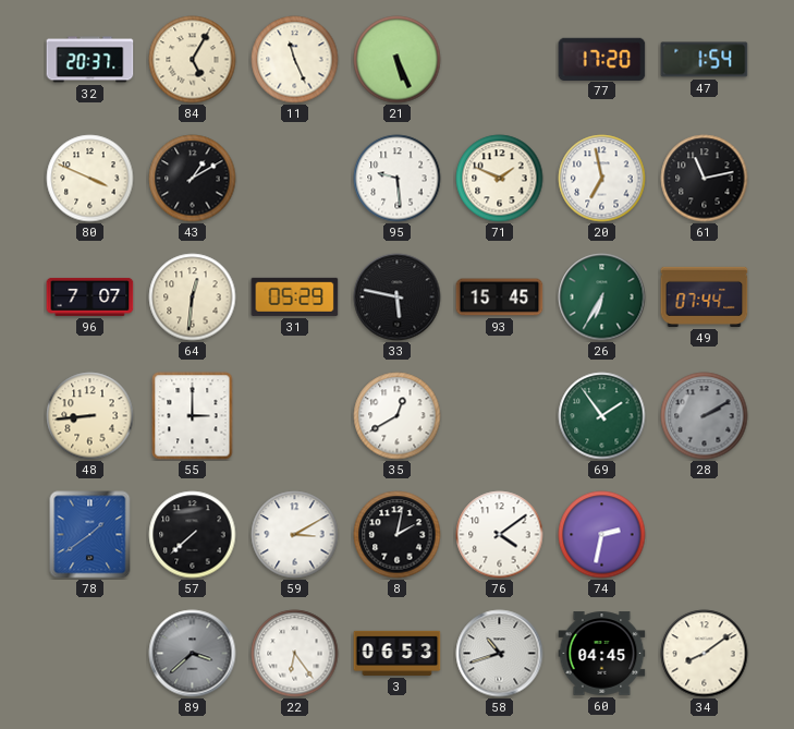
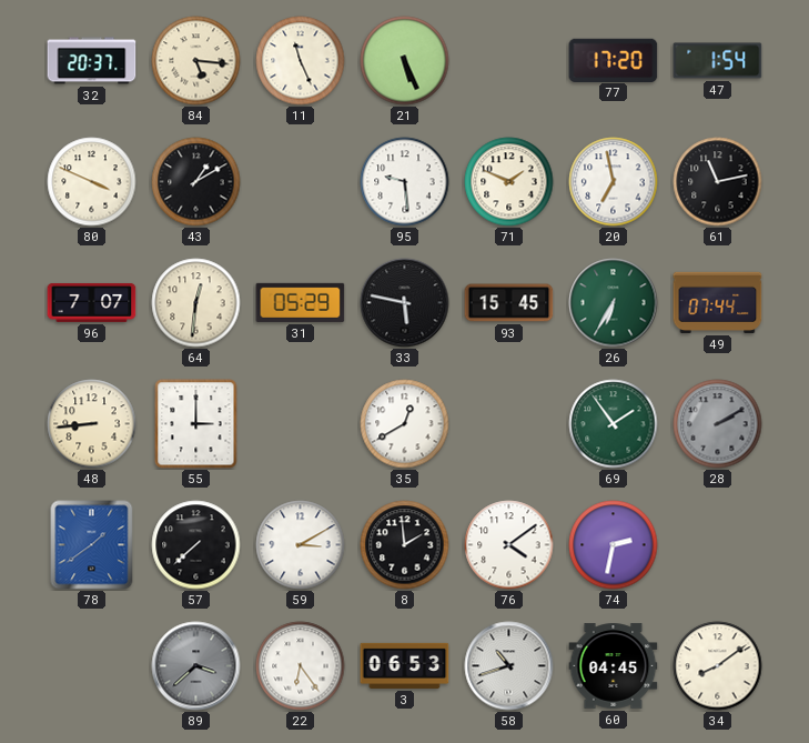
84: 5:05 -> 5:16 (196, 61)
8: 2:02 -> 1:59 (405, 545)
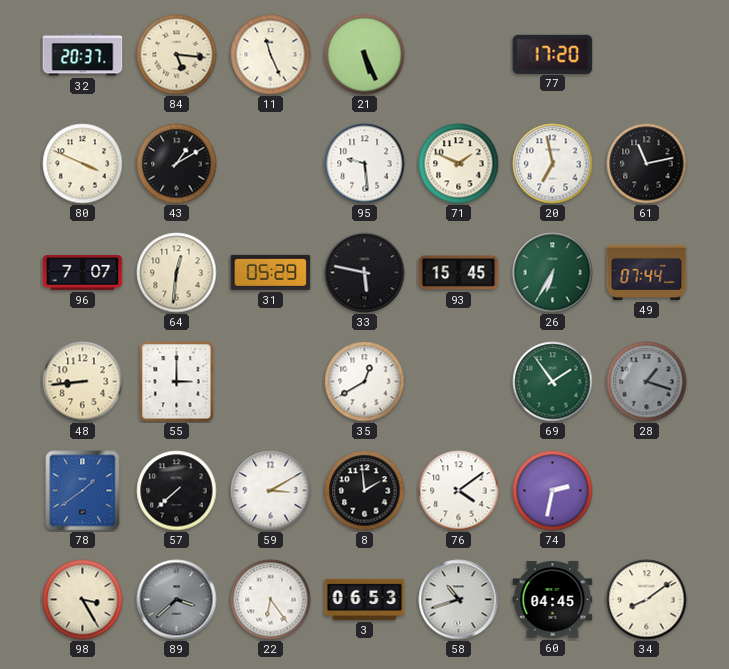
47: 1:54 -> none (718, 61)
28: 2:10 -> 1:18 (647, 382)
98: none -> 3:25 (83, 600)
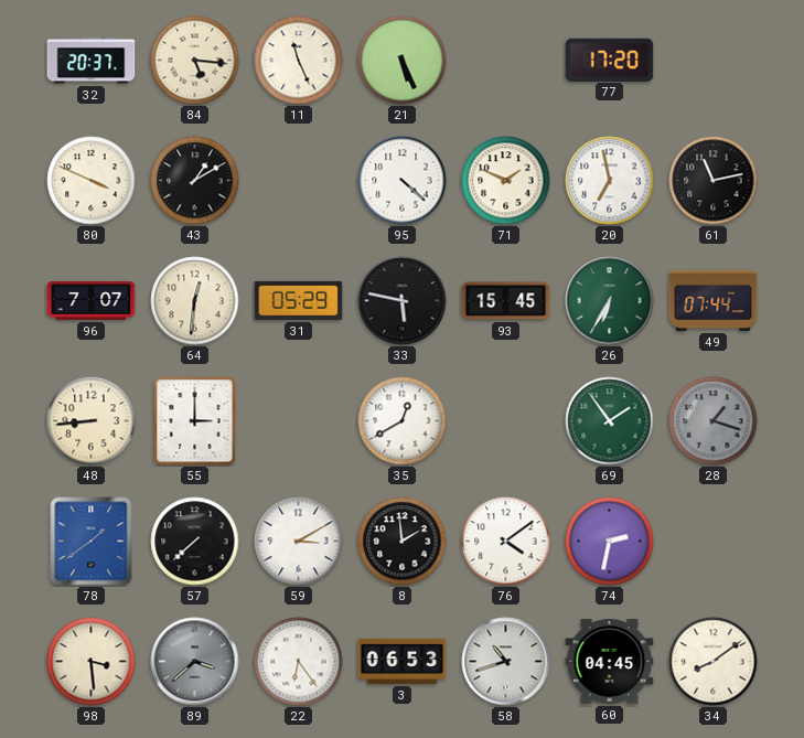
95: 9:29 -> 4:22 (403, 181)
98: 3:25 -> 3:29 (92, 662)
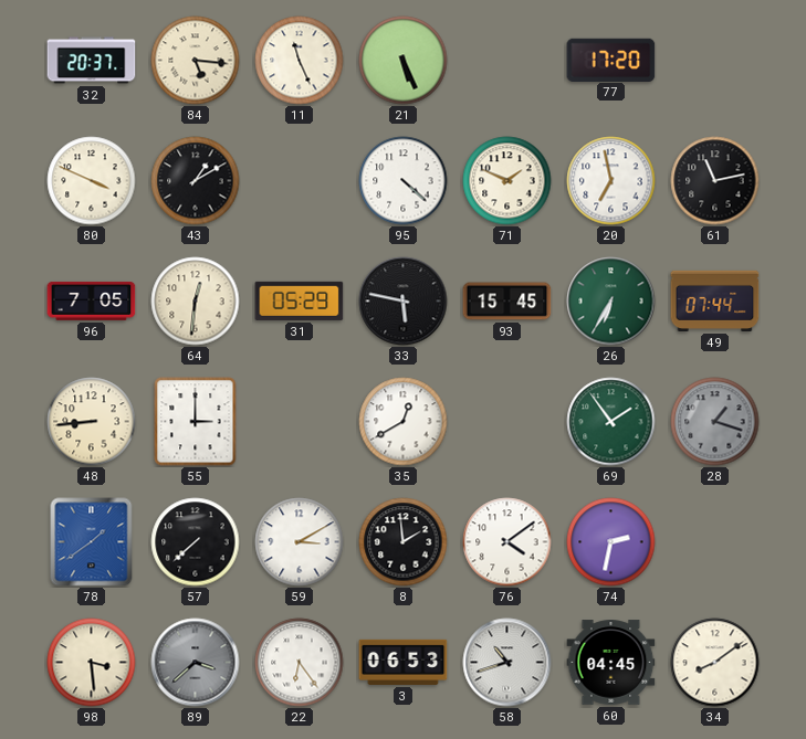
96: 7:07 -> 7:05 (92, 300)
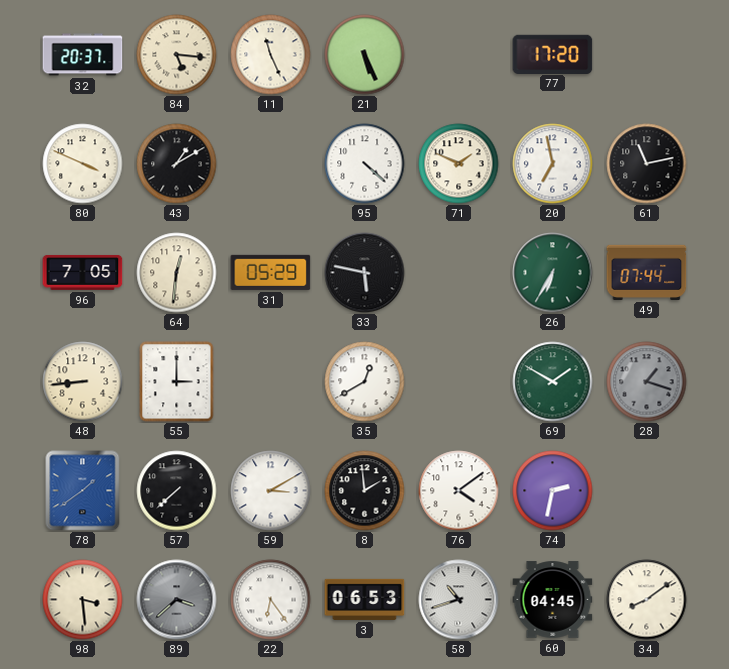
93: 15:45 -> none (507, 302)
69: 1:54 -> 1:50 (553, 382)
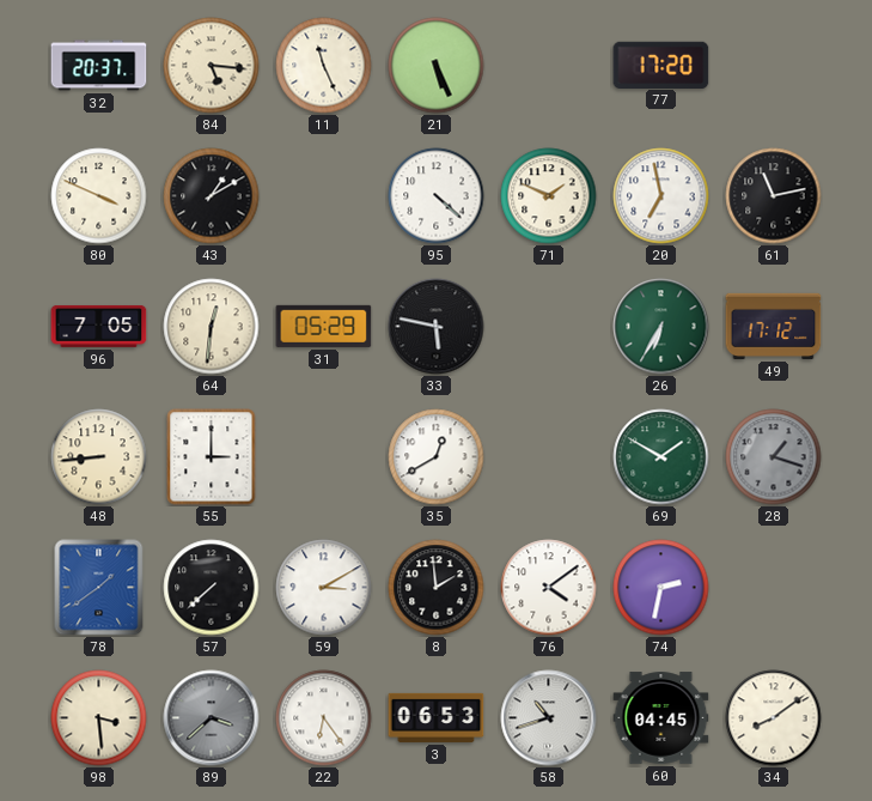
49: 07:44 -> 17:12 (774, 326)
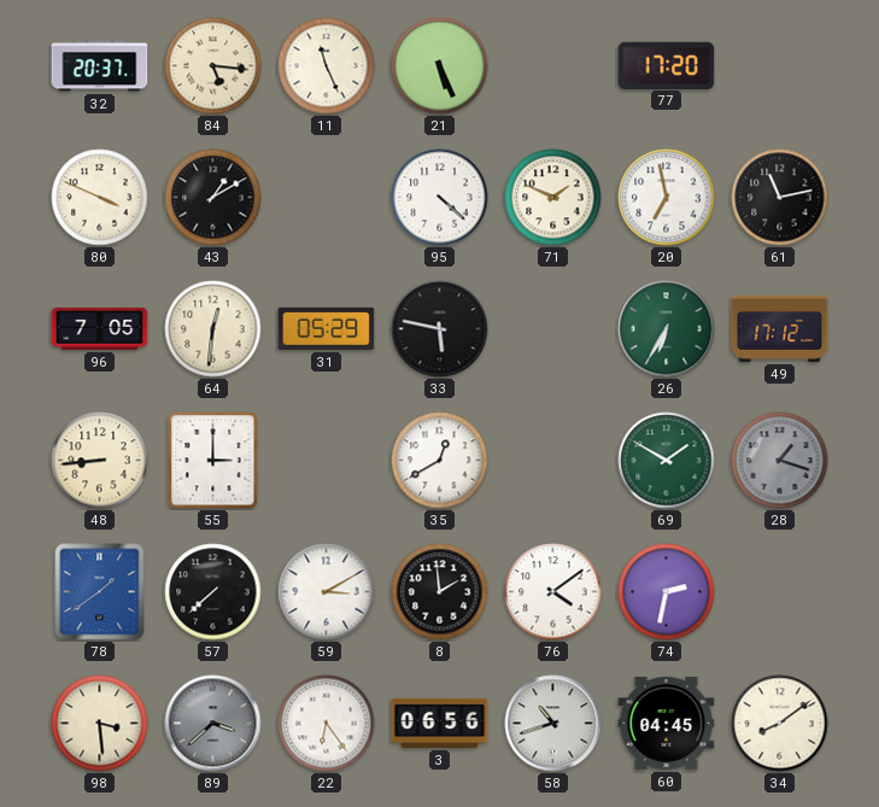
3: 06:53 -> 06:56 (440, 723)
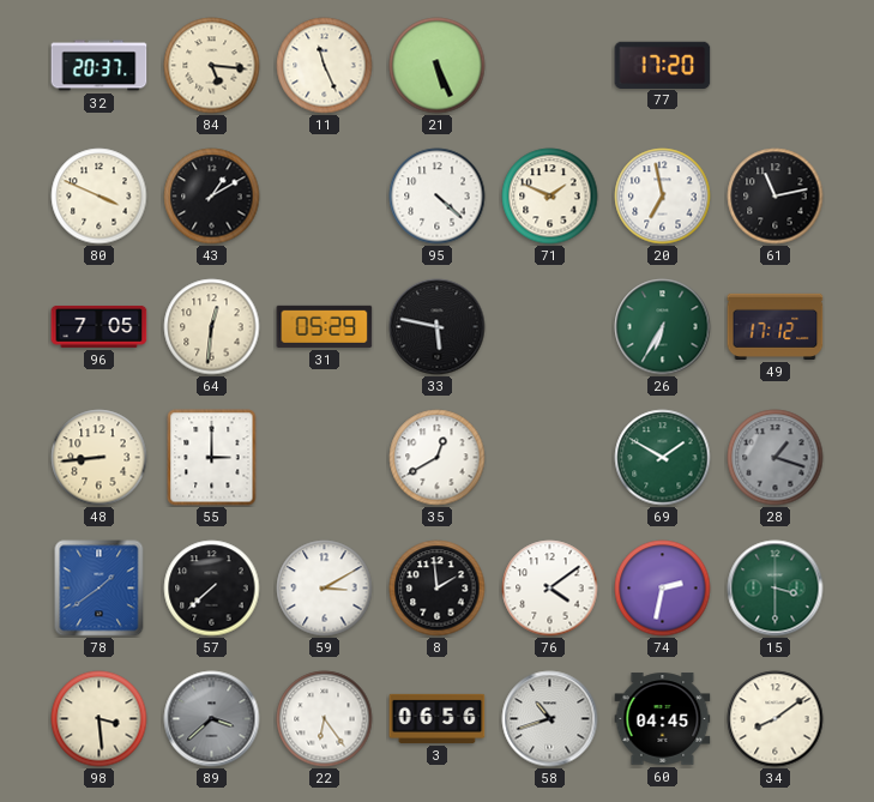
15: none -> 3:30 (776, 589)
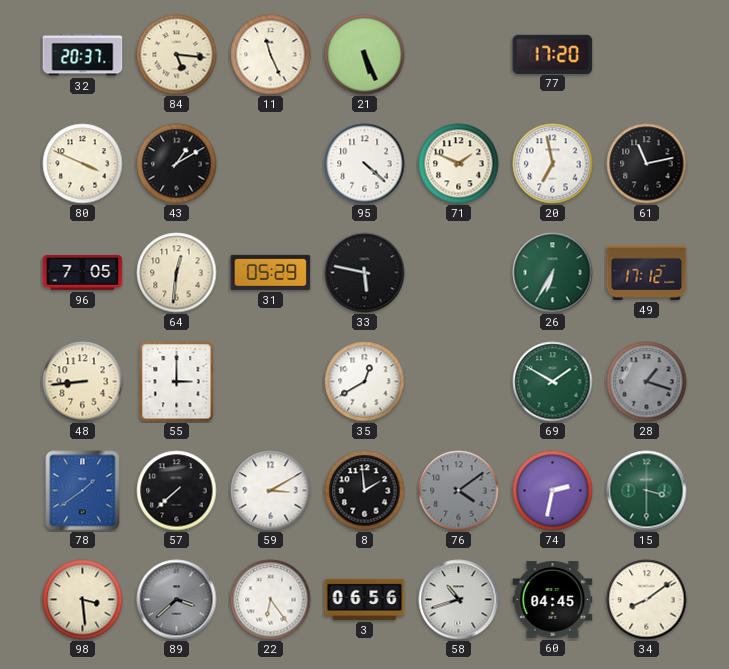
76 dial: white -> grey (459, 491)
